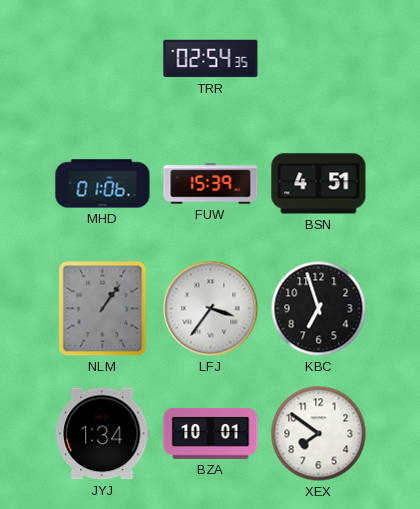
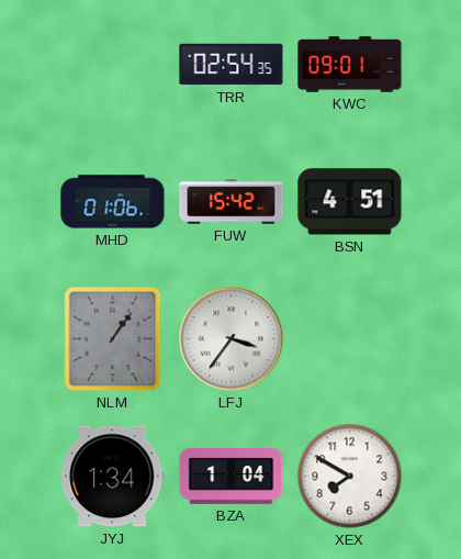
KWC: none -> 09:01 (350, 65)
FUW: 15:39 -> 15:42 (232, 202)
KBC: 6:57 -> none (319, 309)
BZA: 10:01 -> 1:04 (232, 476)
XEX: 7:51 -> 7:50 (350, 477)
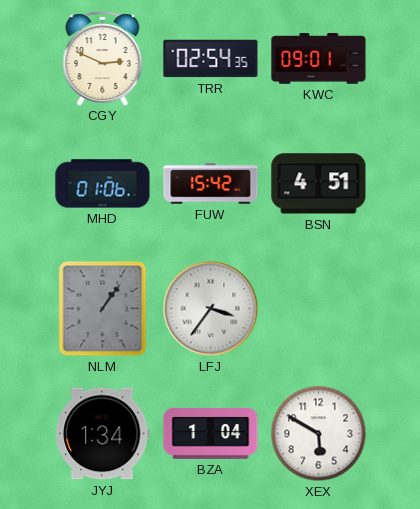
CGY: none -> 2:49 (103, 58)
XEX: 7:50 -> 5:50 (319, 434)
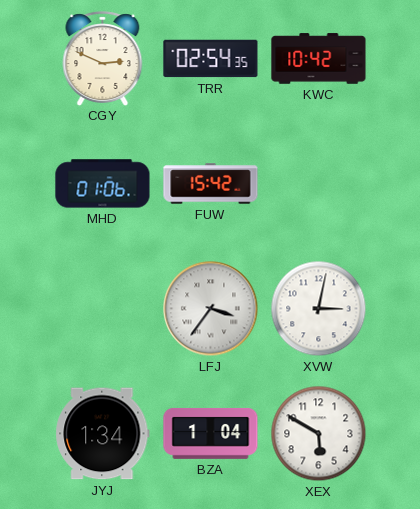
KWC: 09:01 -> 10:42 (319, 59)
BSN: 4:51 -> none (319, 184)
NLM: 1:06 -> none (103, 309)
XVW: none -> 3:02 (319, 309)
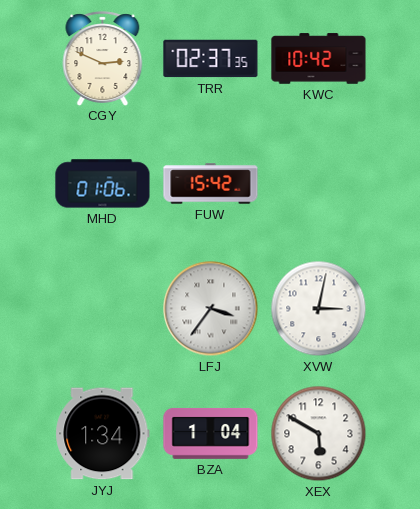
TRR: 02:54 -> 02:37 (211, 59)
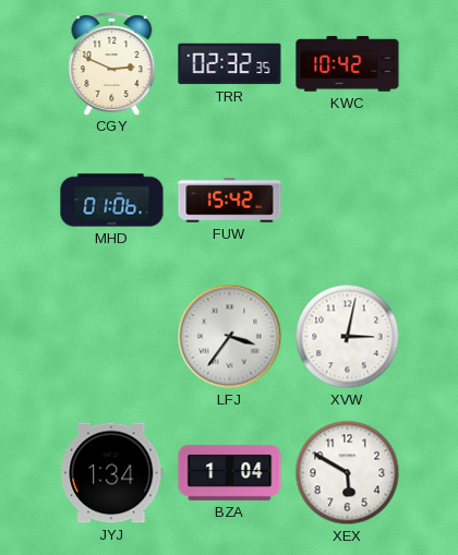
TRR: 02:37 -> 02:32 (230, 64)
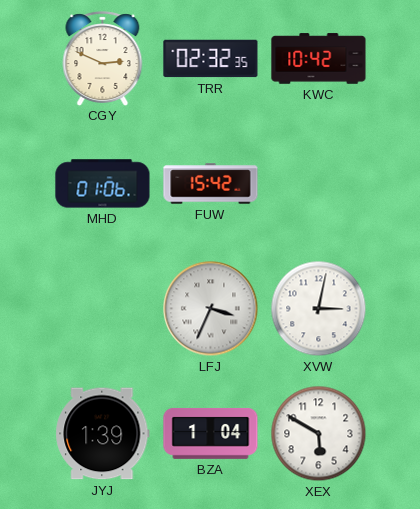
LFJ: 3:36 -> 3:34 (211, 309)
JYJ: 1:34 -> 1:39 (103, 434)
